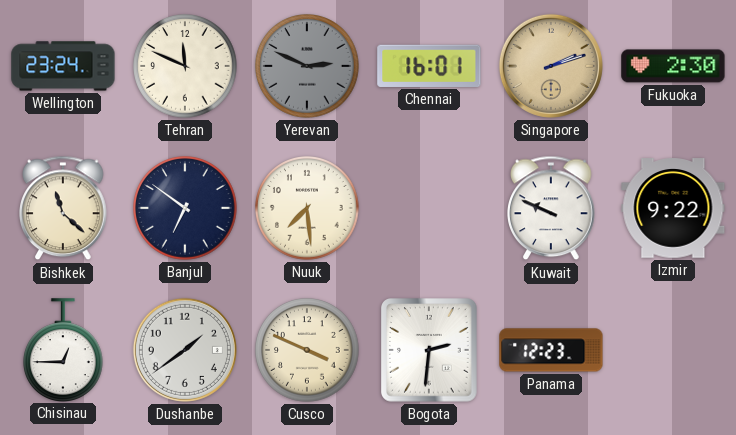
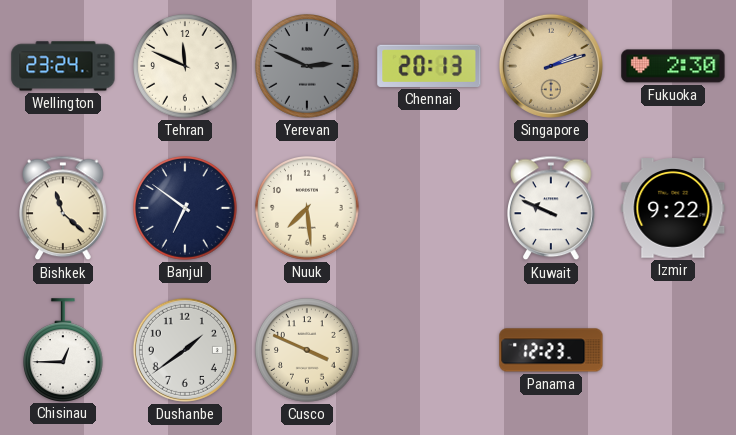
Chennai: 16:01 -> 20:13 (429, 66)
Bogota: 2:31 -> none (430, 350)
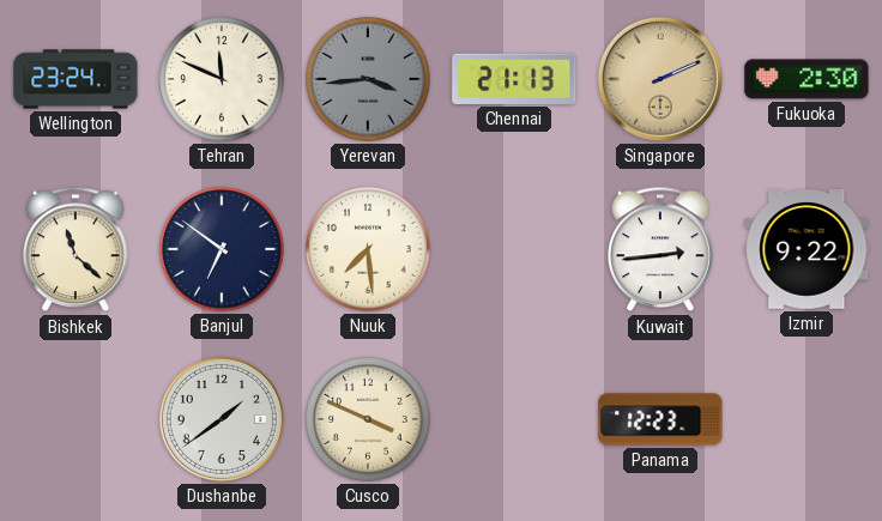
Yerevan: 2:49 -> 3:44 (369, 80)
Chennai: 20:13 -> 21:13 (514, 79)
Singapore: 2:12 -> 2:11 (660, 79)
Kuwait: 9:49 -> 2:44 (661, 249)
Chisinau: 12:45 -> none (64, 350)
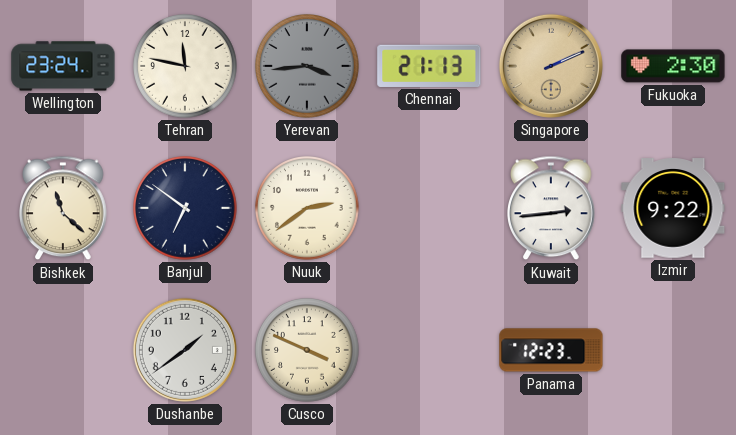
Tehran: 11:49 -> 11:47 (186, 67)
Nuuk: 7:29 -> 2:39 (308, 209)
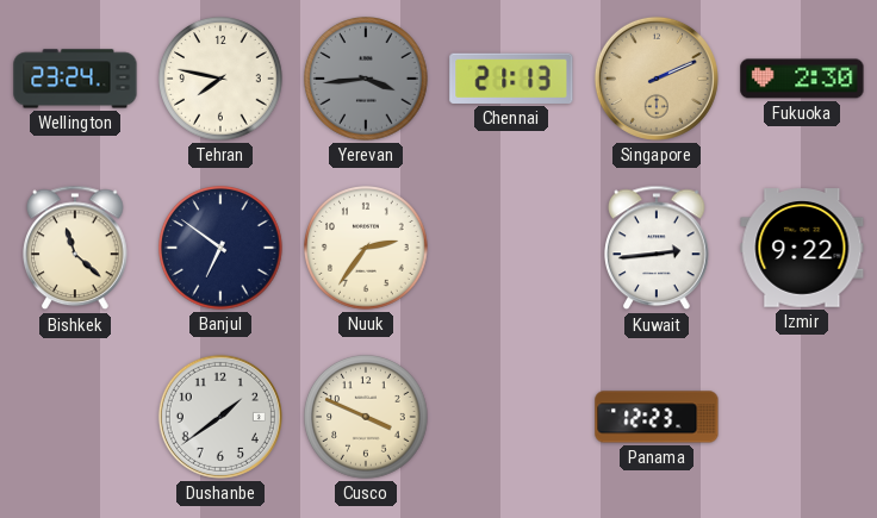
Tehran: 11:47 -> 7:47 (222, 80)
Nuuk: 2:39 -> 2:36 (367, 249)
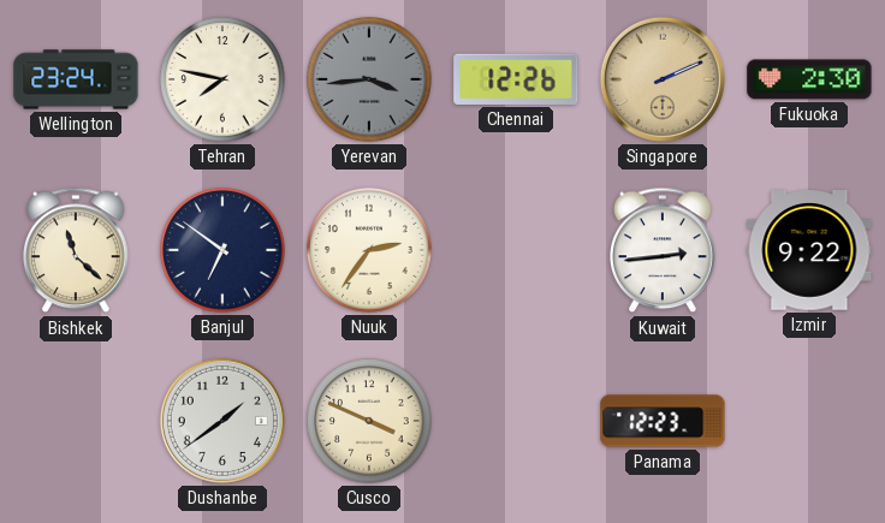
Chennai: 21:13 -> 12:26 (516, 79)
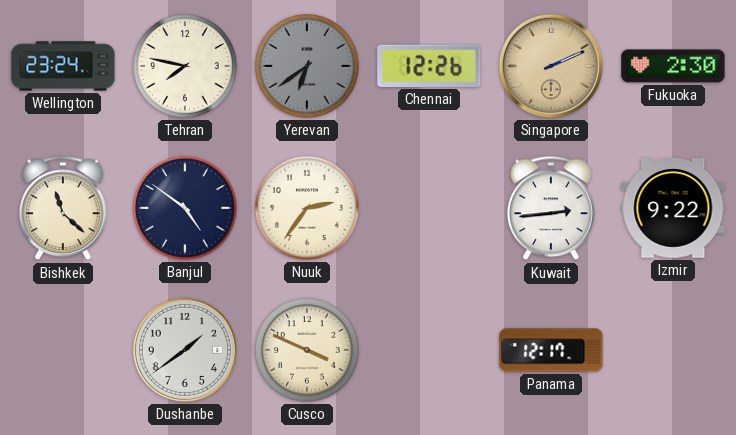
Yerevan: 3:44 -> 6:39 (308, 67)
Banjul: 6:51 -> 4:51 (186, 209)
Panama: 12:23 -> 12:17 (551, 350)
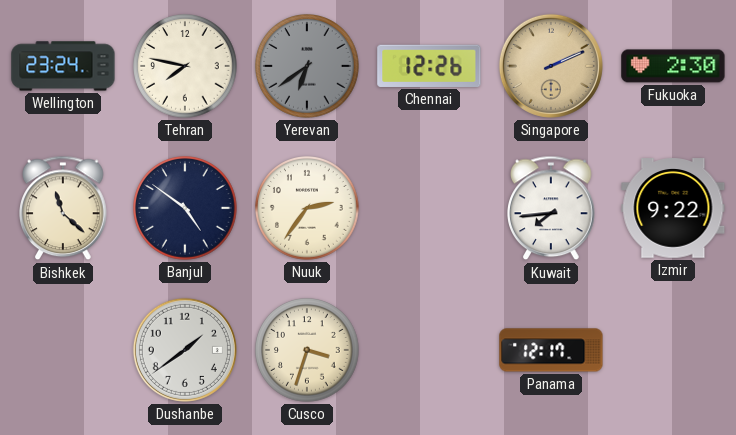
Kuwait: 2:44 -> 7:44 (552, 208)
Cusco: 3:49 -> 3:33 (308, 351)
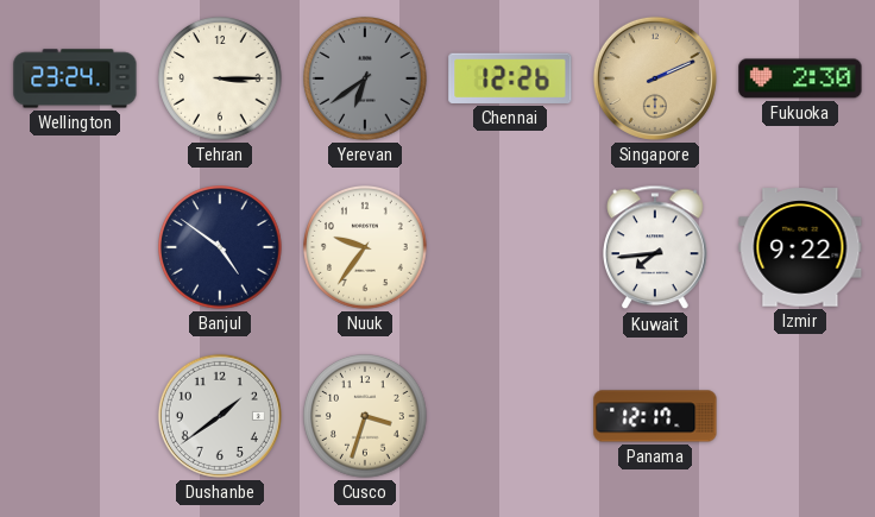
Tehran: 7:47 -> 3:15 (221, 80)
Bishkek: 11:22 -> none (64, 208)
Nuuk: 2:36 -> 9:36 (366, 248)
